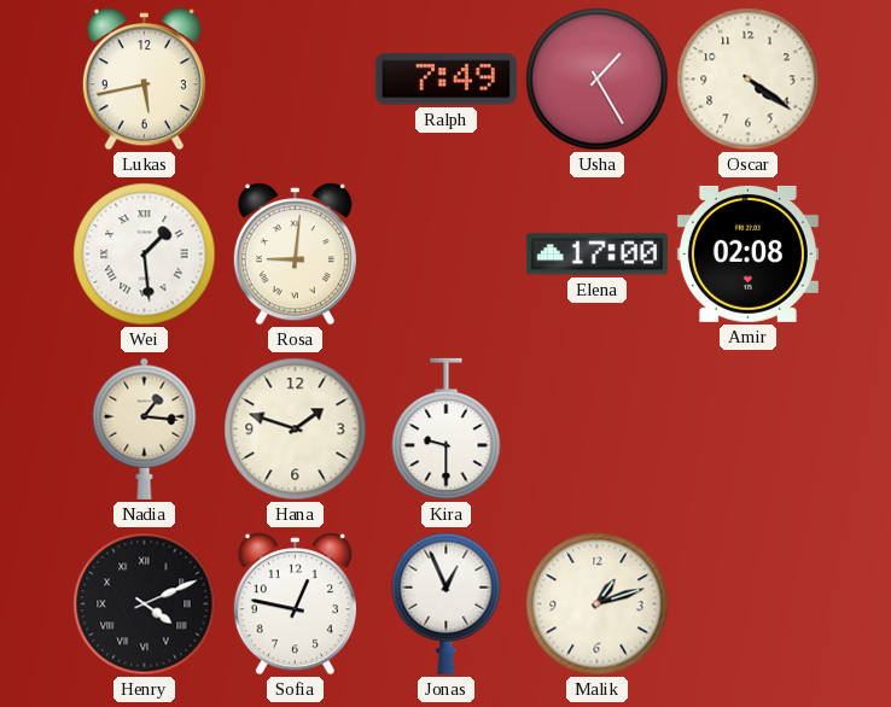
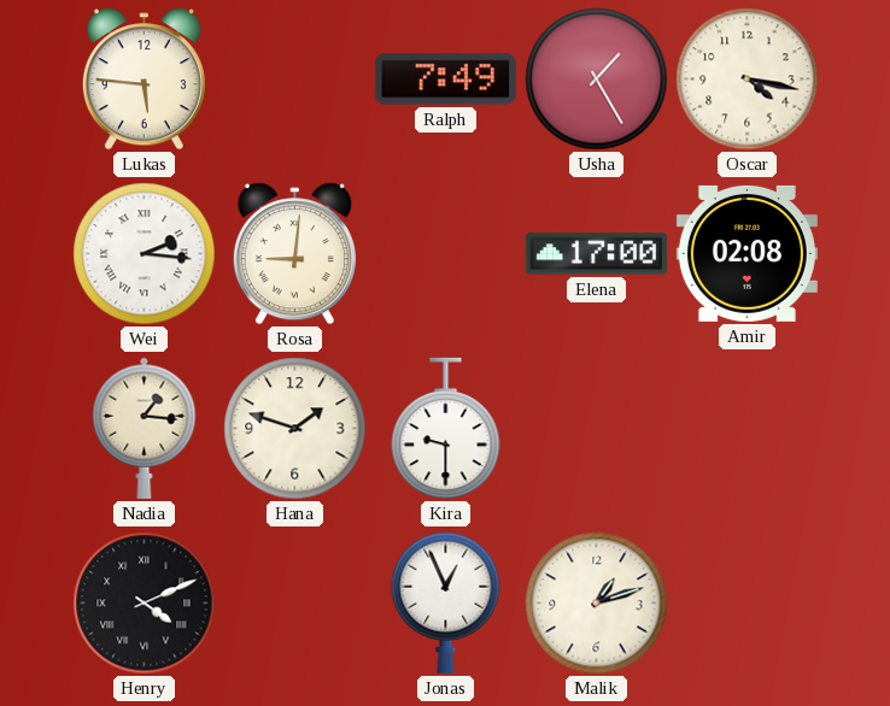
Lukas: 5:43 -> 5:46 (144, 80)
Oscar: 4:21 -> 4:17 (748, 80)
Wei: 1:29 -> 2:16 (145, 254)
Sofia: 12:47 -> none (295, 604)
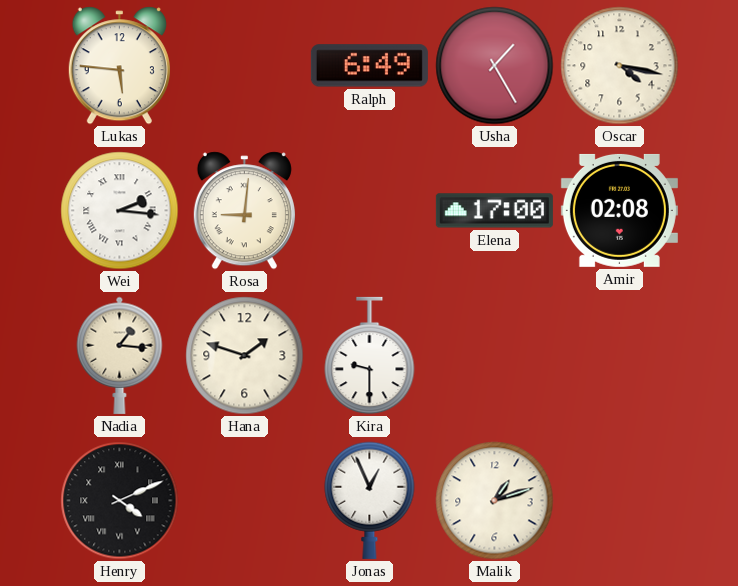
Ralph: 7:49 -> 6:49 (369, 66)
